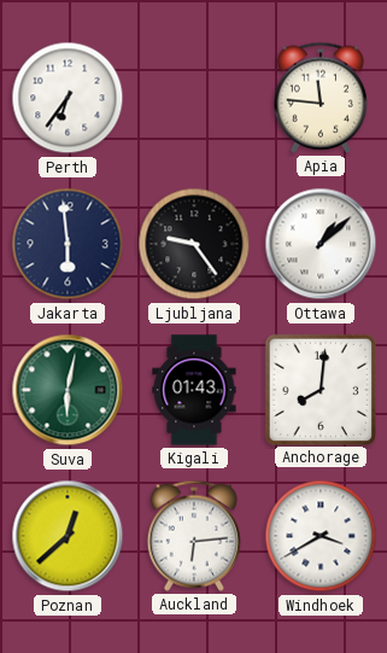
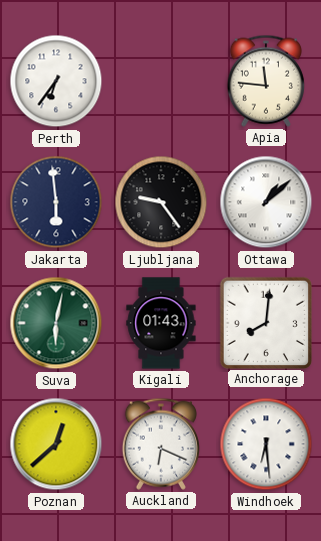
Auckland: 6:14 -> 6:19 (161, 444)
Windhoek: 3:40 -> 6:29 (266, 444)
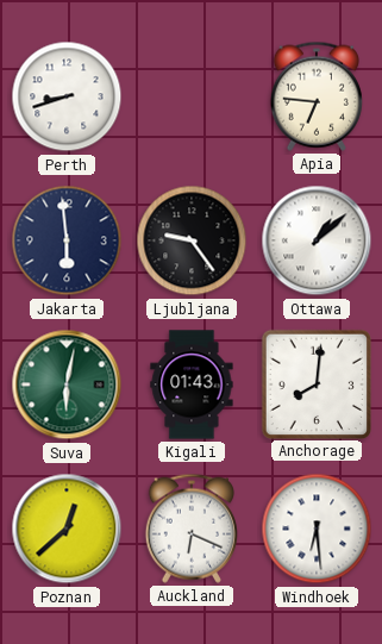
Perth: 6:36 -> 8:42 (67, 96)
Apia: 11:46 -> 6:46 (317, 96)
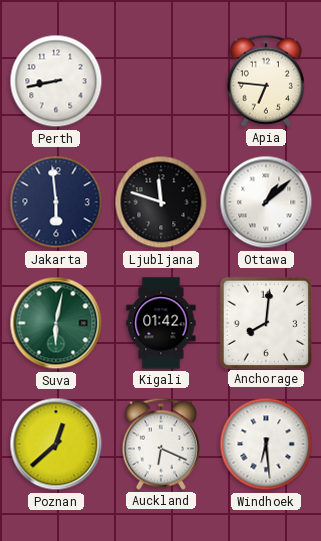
Perth: 8:42 -> 8:43 (56, 81)
Ljubljana: 9:24 -> 11:48 (161, 202)
Kigali: 01:43 -> 01:42 (161, 323)
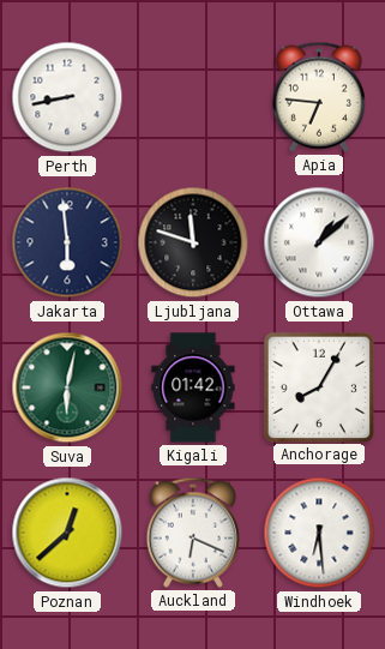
Anchorage: 8:01 -> 8:05 (318, 386)
